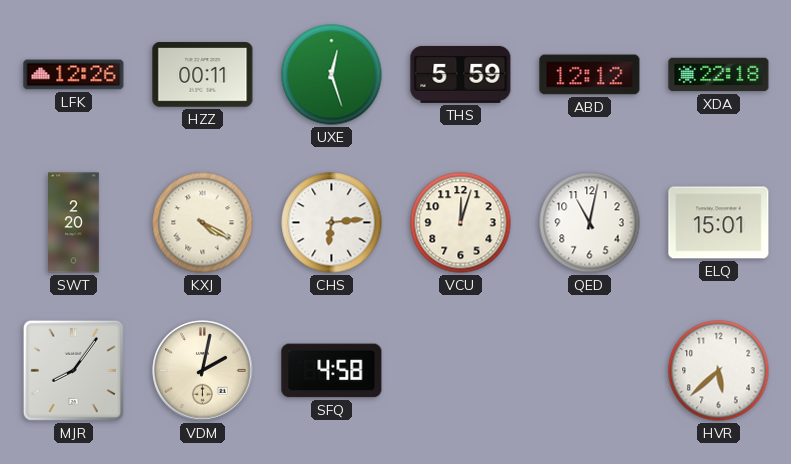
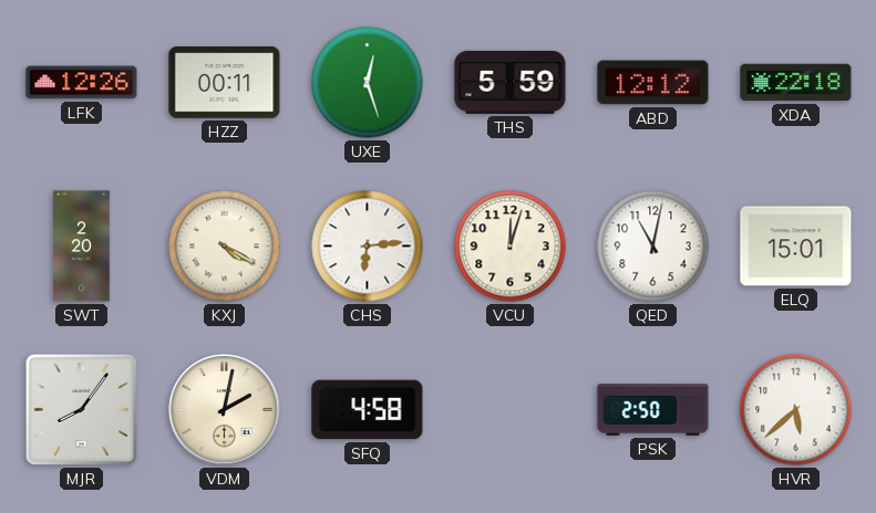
PSK: none -> 2:50 (653, 410)
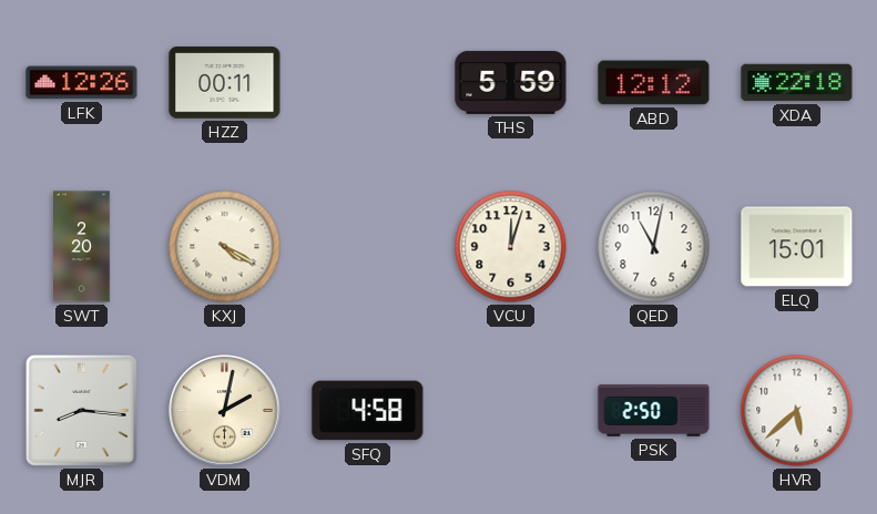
UXE: 12:27 -> none (368, 83)
CHS: 6:14 -> none (368, 247)
MJR: 8:06 -> 8:16 (81, 410)
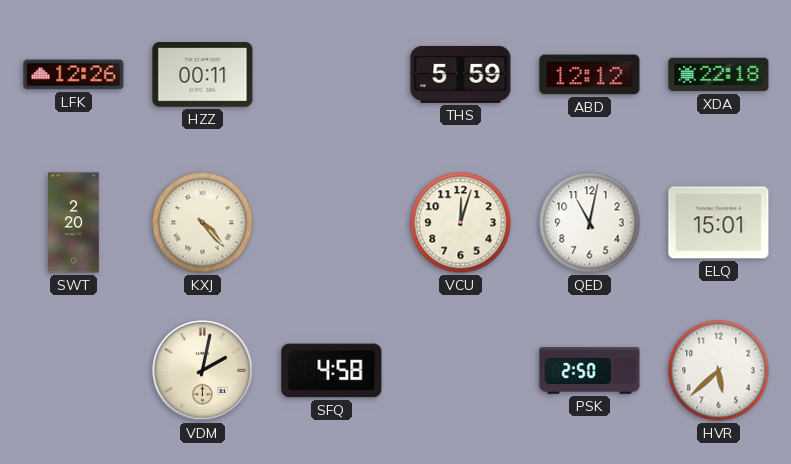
KXJ: 4:20 -> 4:23 (203, 223)
MJR: 8:16 -> none (81, 410)
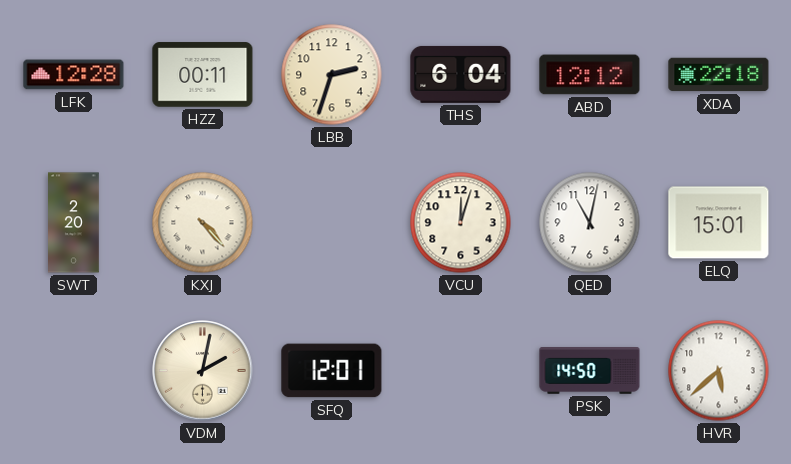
LFK: 12:26 -> 12:28 (74, 75)
LBB: none -> 2:33 (332, 75)
THS: 5:59 -> 6:04 (461, 74)
SFQ: 4:58 -> 12:01 (332, 371)
PSK: 2:50 -> 14:50 (590, 371)
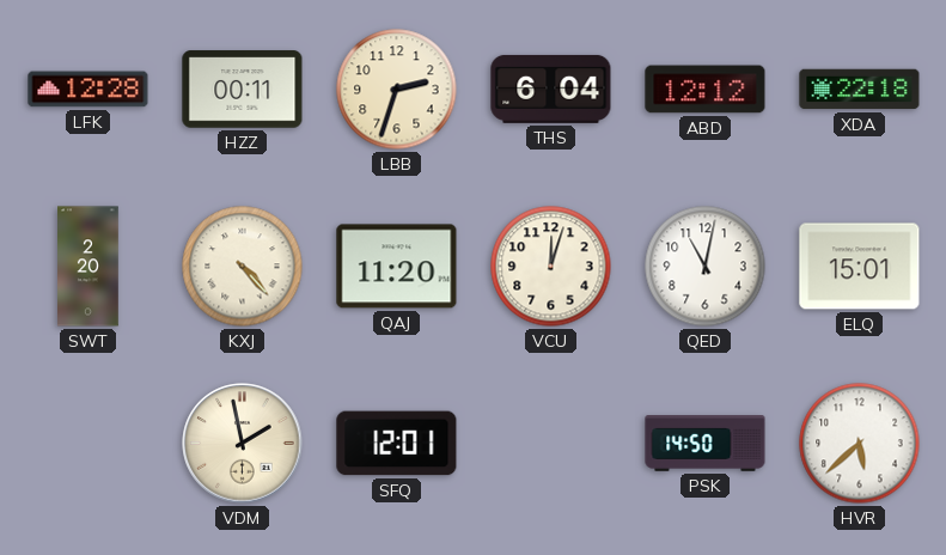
QAJ: none -> 11:20 (397, 267)
VDM: 2:02 -> 1:58 (243, 444)
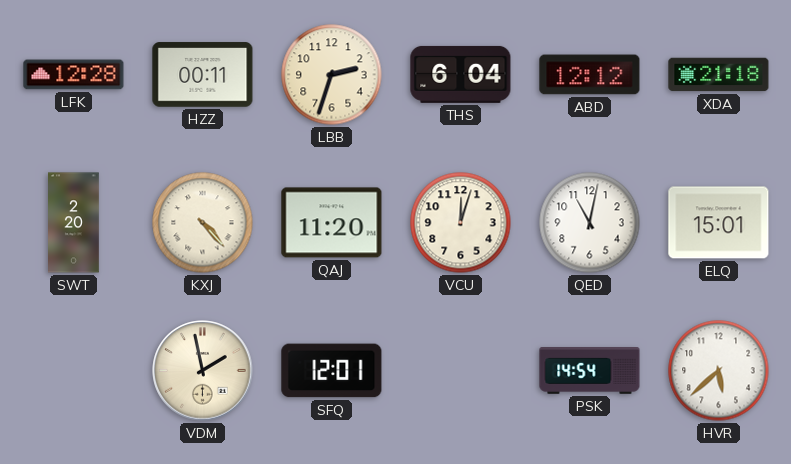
XDA: 22:18 -> 21:18 (719, 75)
PSK: 14:50 -> 14:54 (590, 371)
